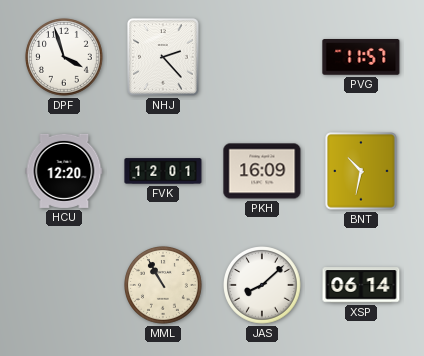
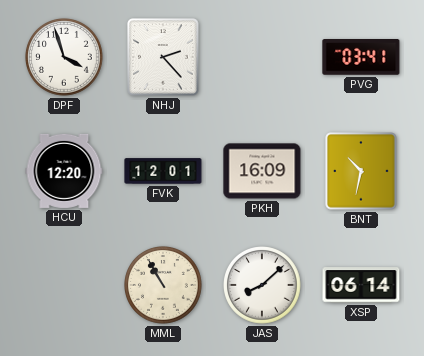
PVG: 11:57 -> 03:41 (361, 58)
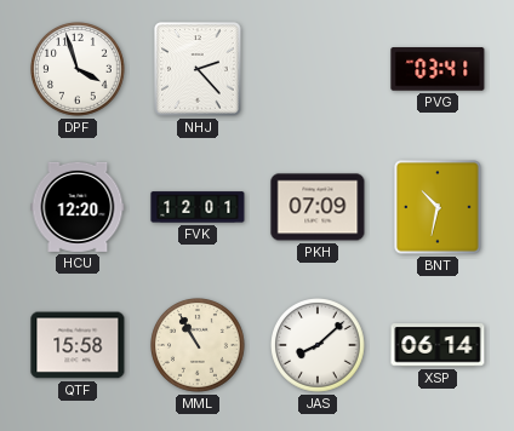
PKH: 16:09 -> 07:09 (318, 207)
QTF: none -> 15:58 (78, 345)
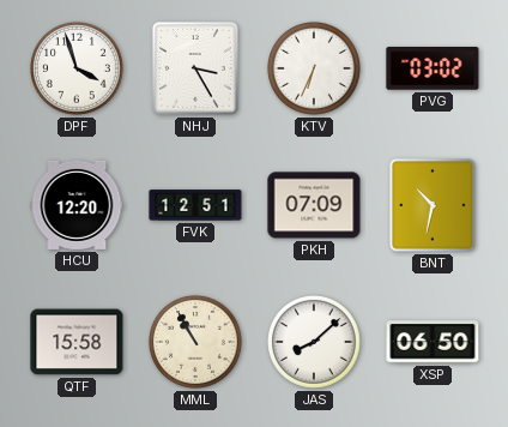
NHJ: 2:23 -> 3:25 (195, 68)
KTV: none -> 6:34 (315, 70)
PVG: 03:41 -> 03:02 (433, 70)
FVK: 12:01 -> 12:51 (195, 205)
XSP: 06:14 -> 06:50 (433, 342)
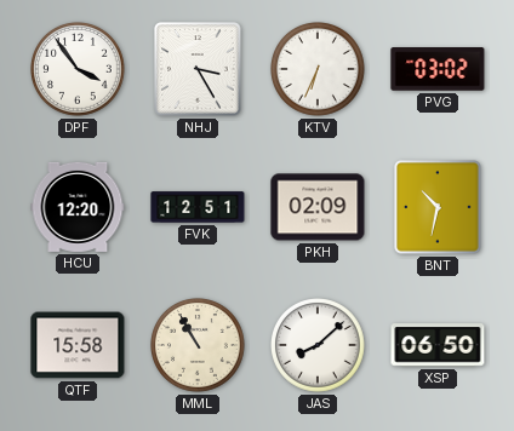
DPF: 3:57 -> 3:54 (79, 70)
PKH: 07:09 -> 02:09 (318, 207)
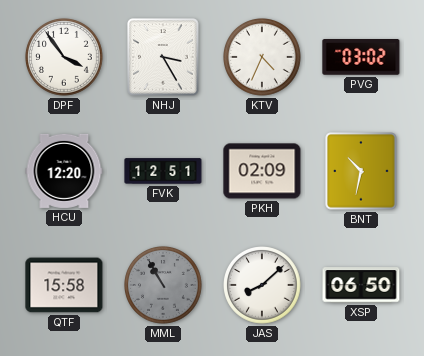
KTV: 6:34 -> 4:34 (263, 58)
MML dial: cream -> grey (164, 286)
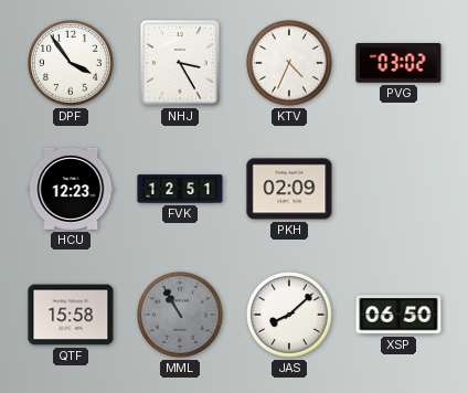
HCU: 12:20 -> 12:23 (71, 189)
BNT: 10:32 -> none (361, 171)
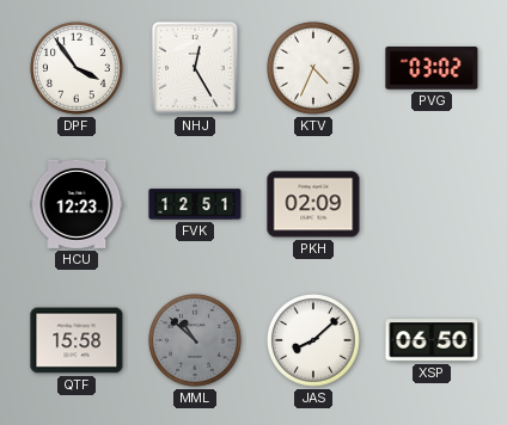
NHJ: 3:25 -> 12:25 (195, 68)
MML: 10:55 -> 10:52 (196, 341)
